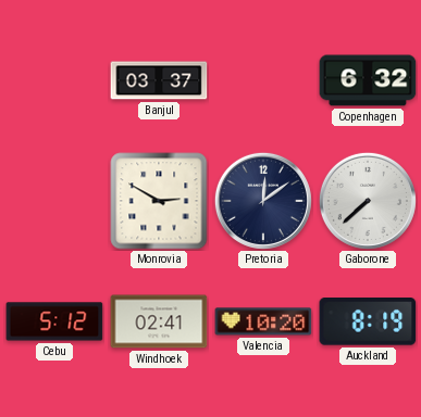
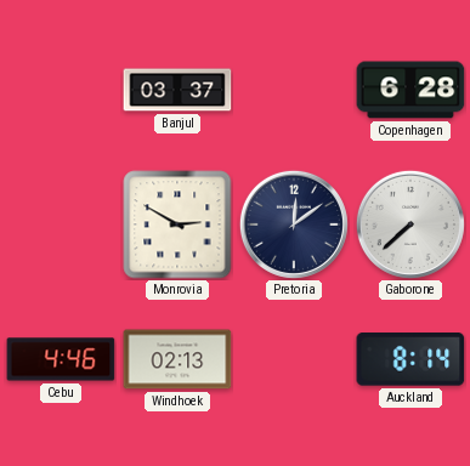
Copenhagen: 6:32 -> 6:28 (410, 90)
Cebu: 5:12 -> 4:46 (61, 359)
Windhoek: 02:41 -> 02:13 (177, 359)
Valencia: 10:20 -> none (263, 321)
Auckland: 8:19 -> 8:14 (410, 359)
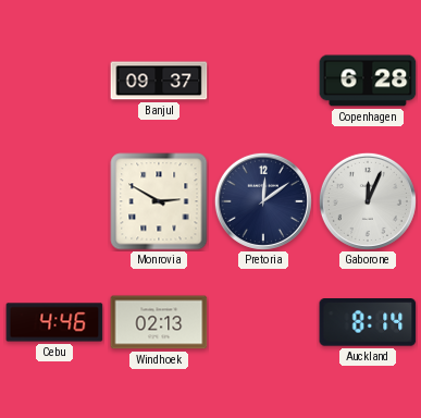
Banjul: 03:37 -> 09:37 (159, 81)
Gaborone: 7:38 -> 12:04 (368, 201)
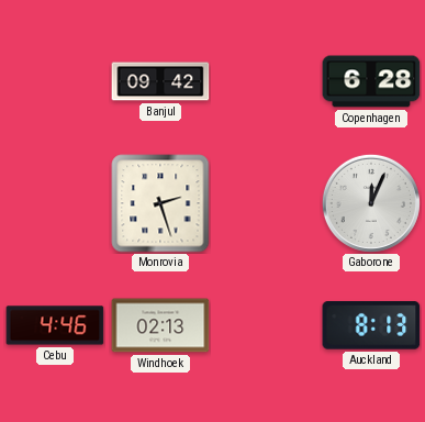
Banjul: 09:37 -> 09:42 (160, 81)
Monrovia: 2:50 -> 2:27 (160, 203)
Pretoria: 12:09 -> none (263, 201)
Auckland: 8:14 -> 8:13 (371, 325)
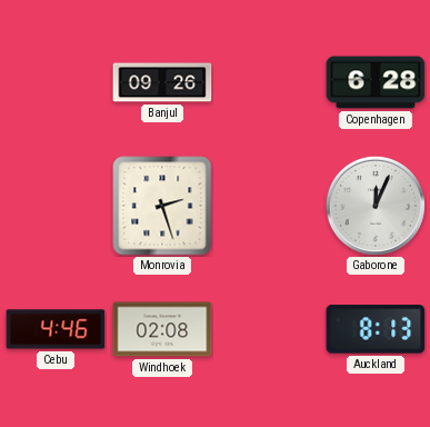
Banjul: 09:42 -> 09:26 (162, 82)
Windhoek: 02:13 -> 02:08 (162, 329)
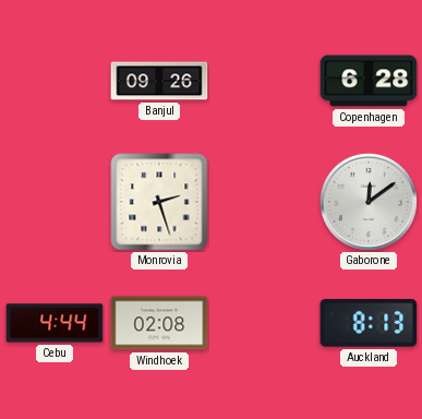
Gaborone: 12:04 -> 12:09 (369, 202)
Cebu: 4:46 -> 4:44 (55, 323)
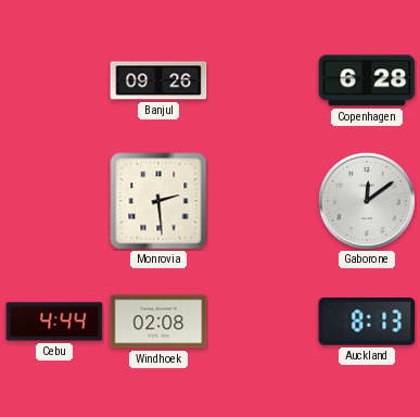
Monrovia: 2:27 -> 2:29 (158, 201)
